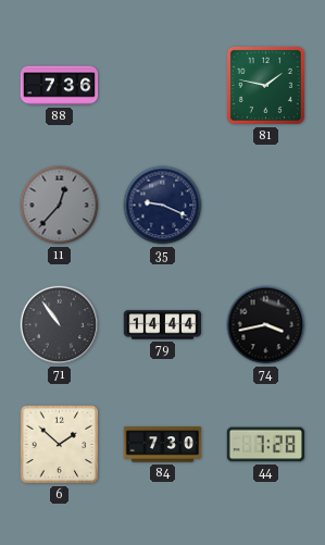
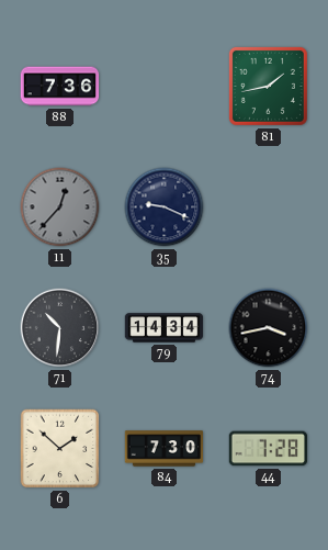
81: 1:47 -> 1:43 (268, 86)
71: 10:54 -> 10:31 (60, 328)
79: 14:44 -> 14:34 (165, 328)
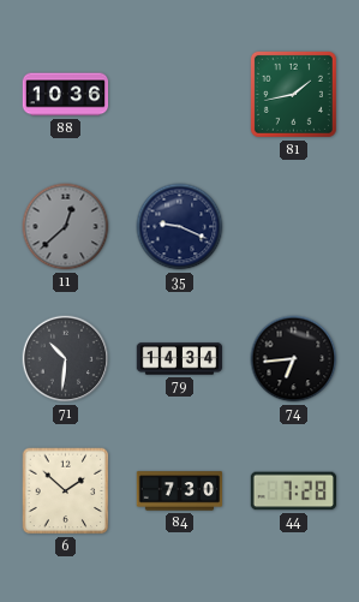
88: 7:36 -> 10:36 (66, 95)
11: 12:37 -> 12:38 (66, 227)
74: 3:43 -> 6:44 (294, 359)
